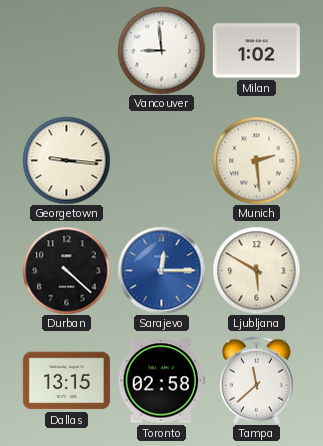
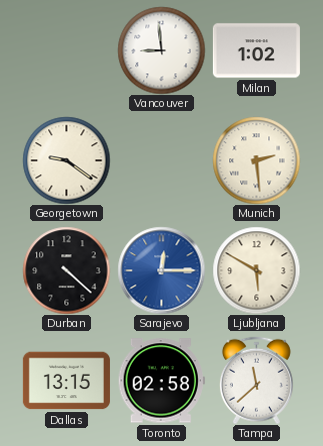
Georgetown: 9:16 -> 9:21 (66, 160)
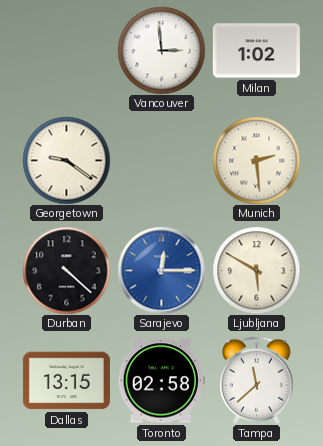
Vancouver: 8:59 -> 2:59 (161, 50)
